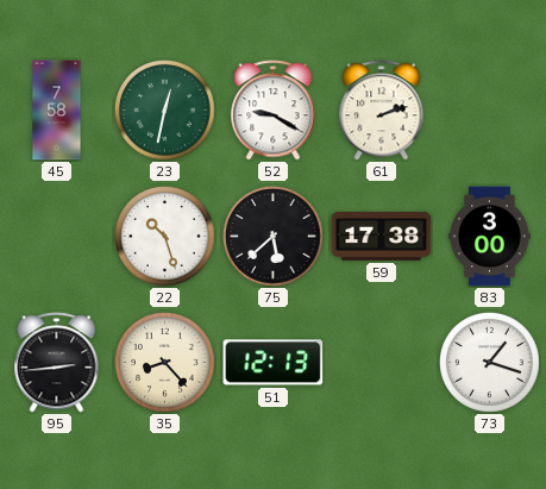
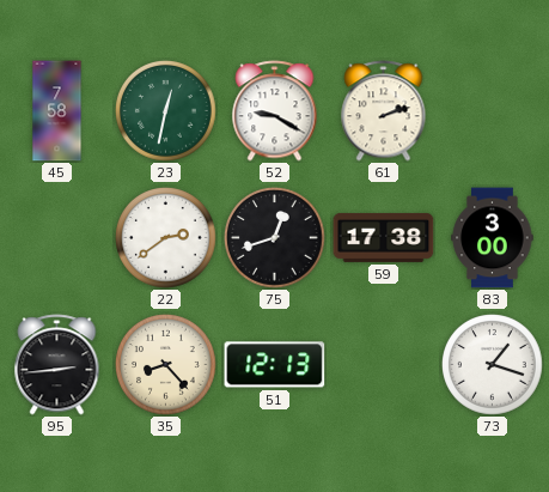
22: 10:27 -> 2:39 (166, 238)
75: 5:38 -> 12:42 (275, 238)
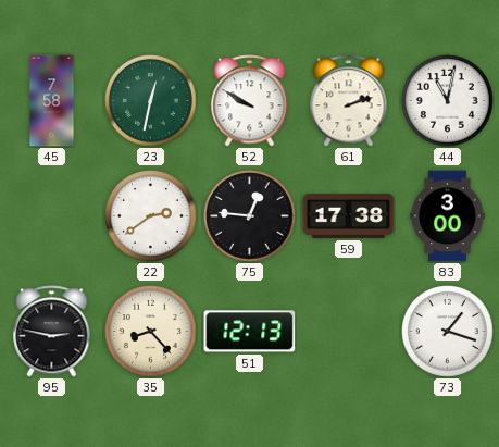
52: 9:20 -> 9:50 (250, 101)
44: none -> 11:02 (448, 101)
75: 12:42 -> 12:46 (250, 216)
95: 2:44 -> 2:47 (52, 332)
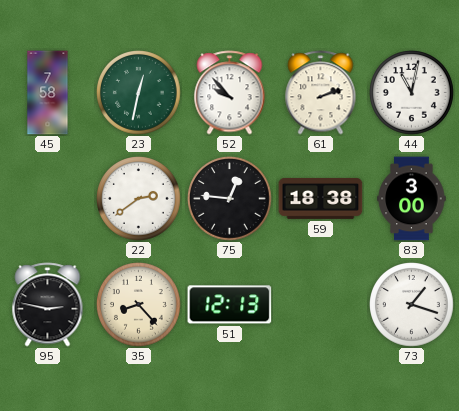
52: 9:50 -> 9:53 (230, 93)
59: 17:38 -> 18:38 (321, 198)
